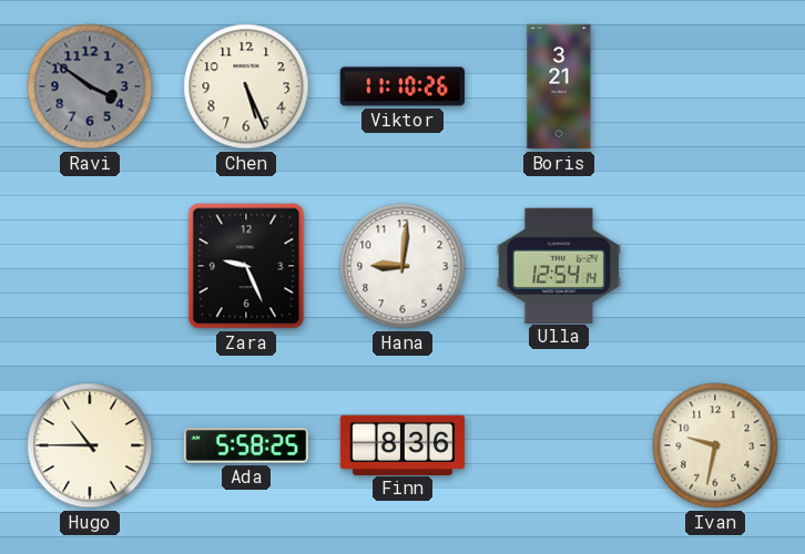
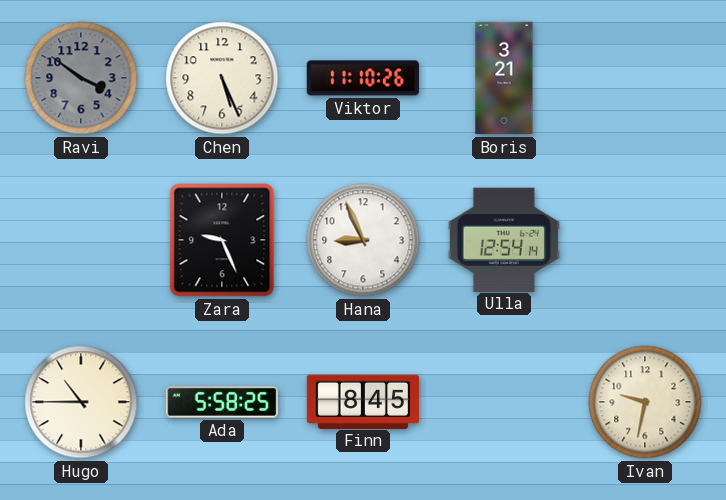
Hana: 9:01 -> 8:56 (363, 240)
Finn: 8:36 -> 8:45 (363, 401)
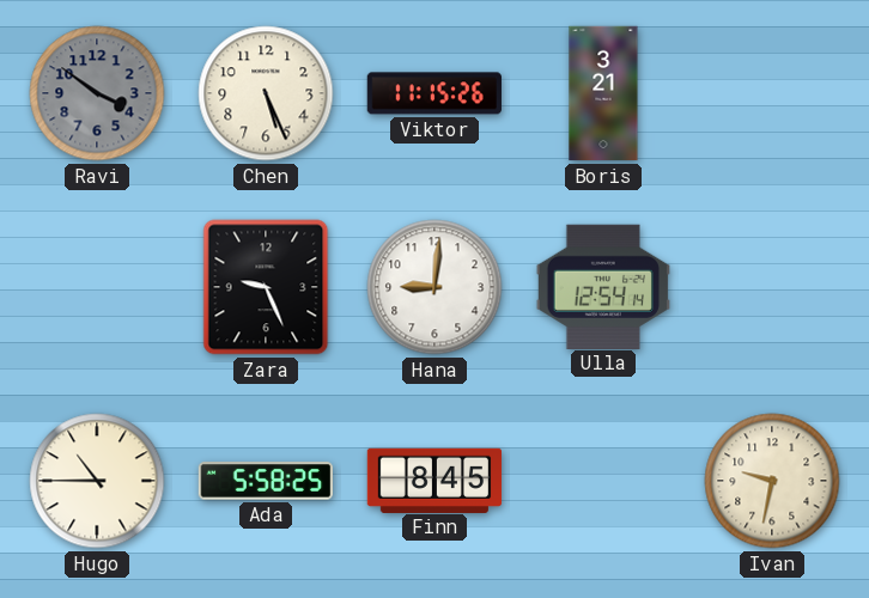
Viktor: 11:10 -> 11:15 (434, 93)
Hana: 8:56 -> 9:01 (434, 287)
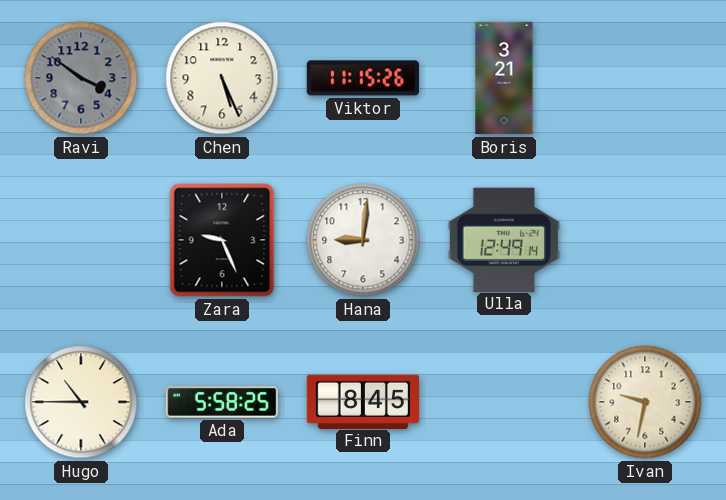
Ulla: 12:54 -> 12:49 (504, 239)
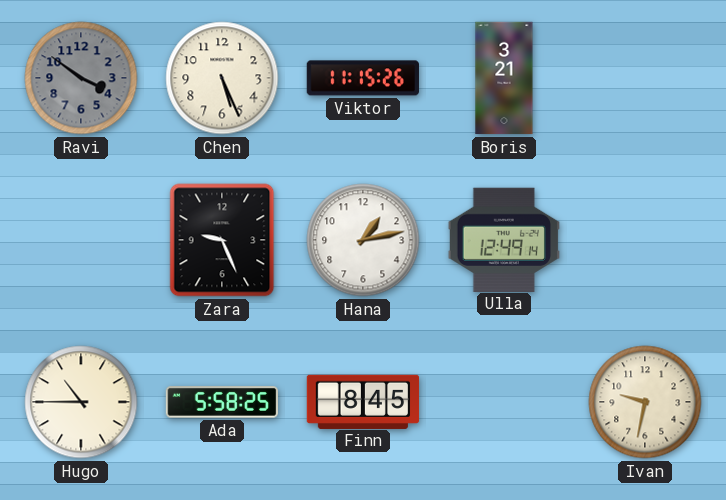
Hana: 9:01 -> 1:13 (363, 240)
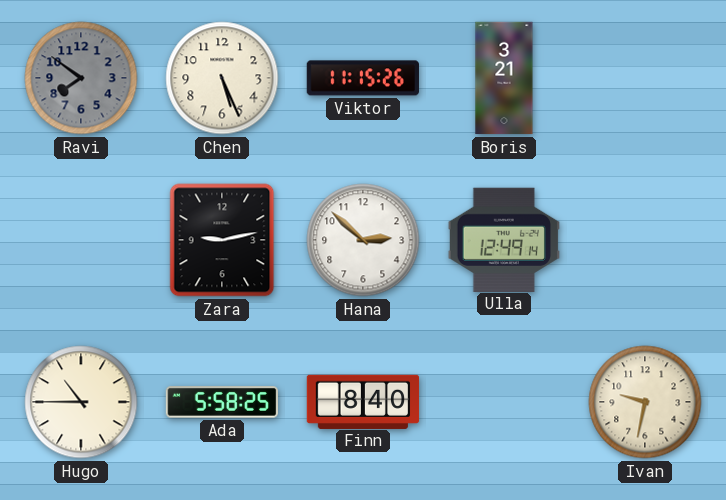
Ravi: 3:51 -> 7:51 (81, 78)
Zara: 9:26 -> 9:13 (222, 240)
Hana: 1:13 -> 2:52 (363, 240)
Finn: 8:45 -> 8:40 (363, 401)
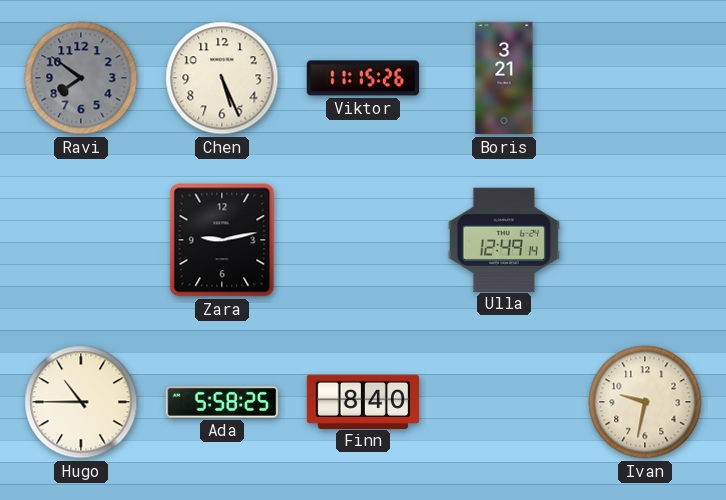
Hana: 2:52 -> none (363, 240)
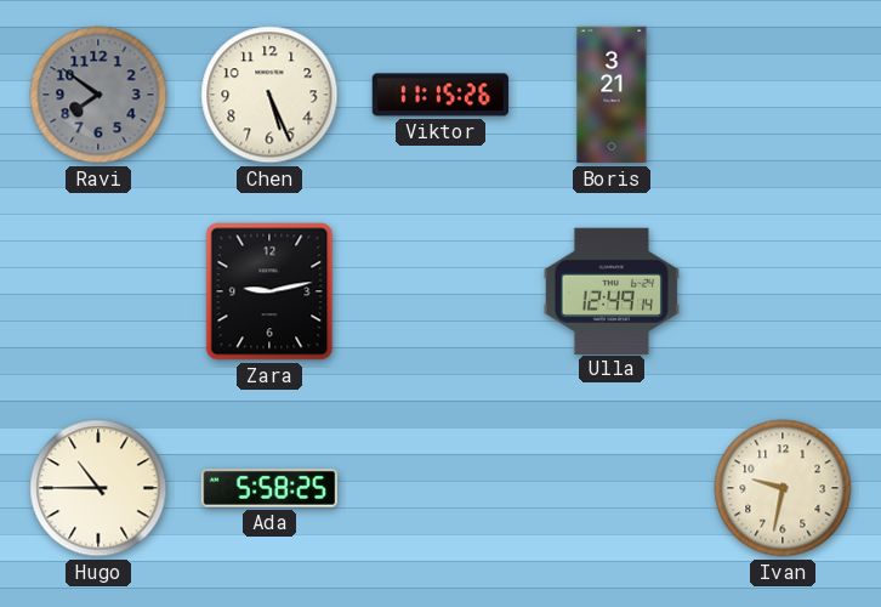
Finn: 8:40 -> none (363, 401)
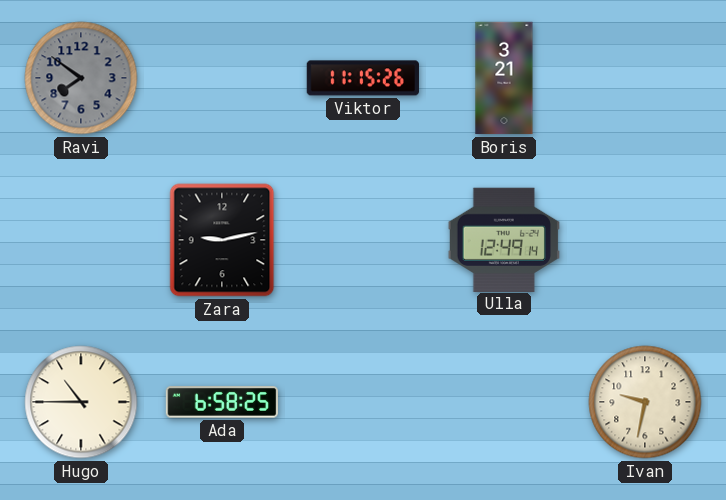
Chen: 5:26 -> none (269, 95)
Ada: 5:58 -> 6:58 (221, 402)
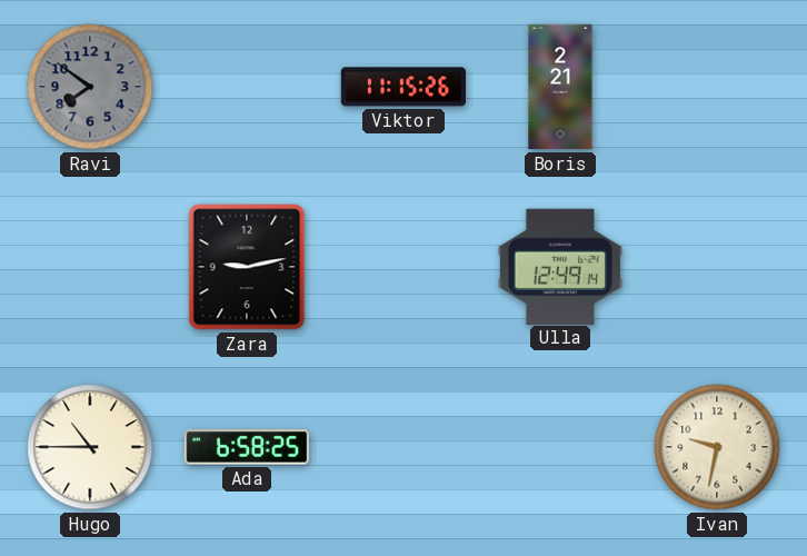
Boris: 3:21 -> 2:21 (560, 87)
